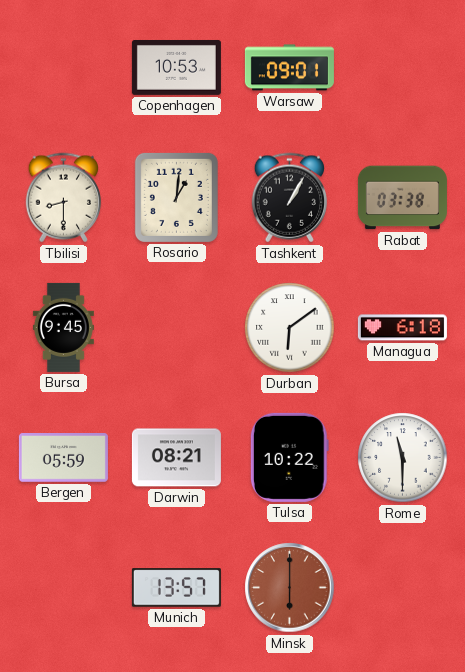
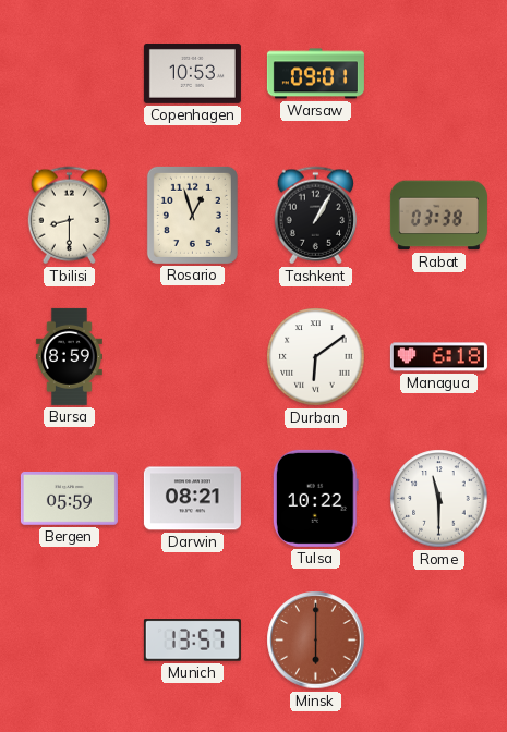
Rosario: 1:01 -> 12:57 (192, 215)
Bursa: 9:45 -> 8:59 (69, 356)
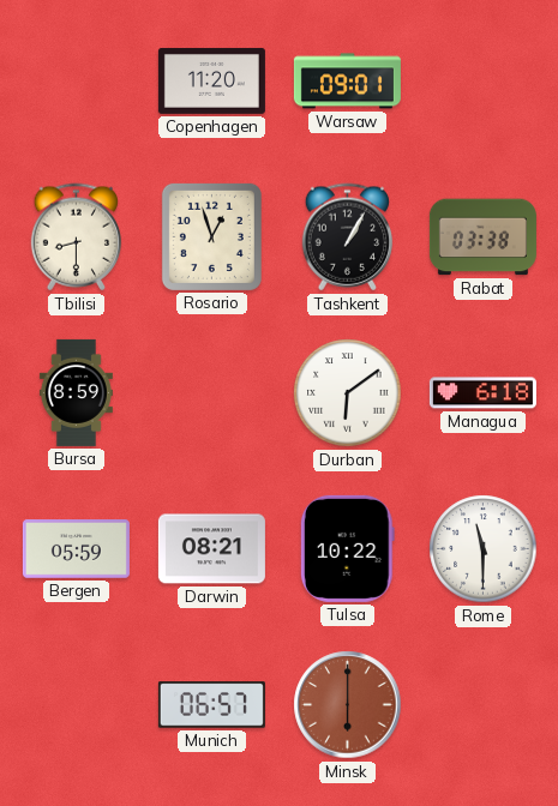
Copenhagen: 10:53 -> 11:20 (211, 80)
Munich: 13:57 -> 06:57 (211, 705)
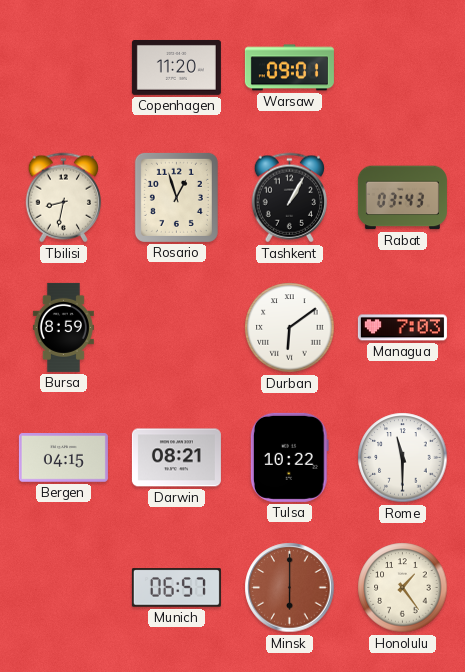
Tbilisi: 8:30 -> 8:32 (63, 198)
Rabat: 03:38 -> 03:43 (402, 198)
Managua: 6:18 -> 7:03 (402, 328)
Bergen: 05:59 -> 04:15 (63, 458)
Honolulu: none -> 1:24 (403, 588)
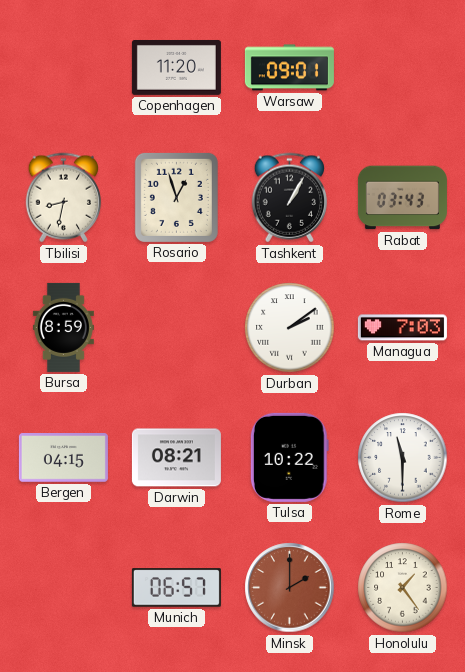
Durban: 6:09 -> 2:09 (290, 328)
Minsk: 6:00 -> 2:00 (290, 588)
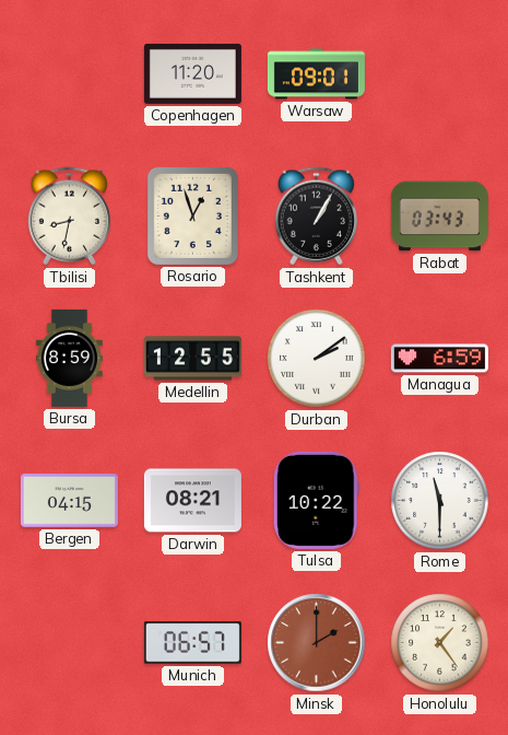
Medellin: none -> 12:55 (192, 359)
Managua: 7:03 -> 6:59 (439, 359)
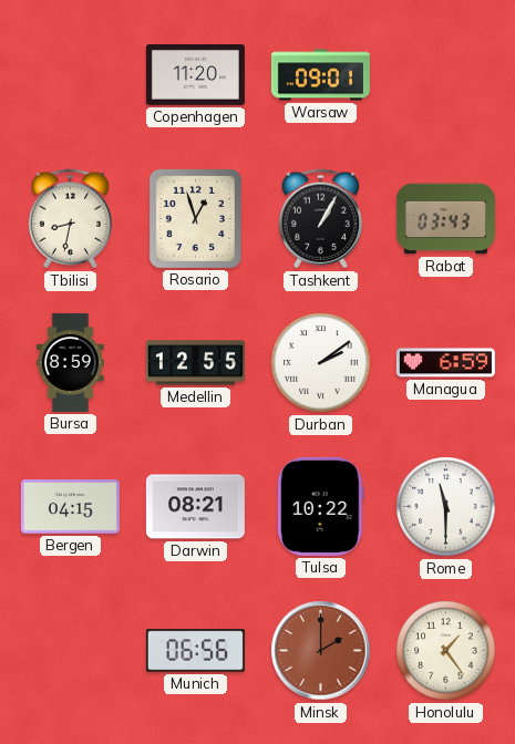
Munich: 06:57 -> 06:56 (195, 651)
